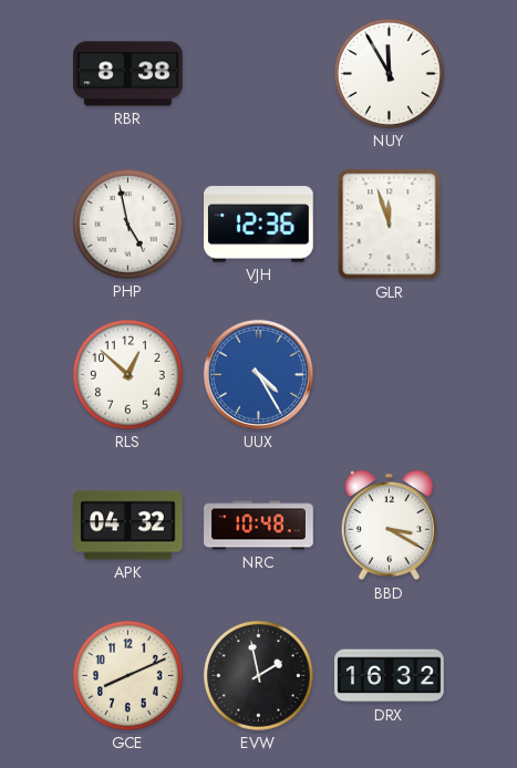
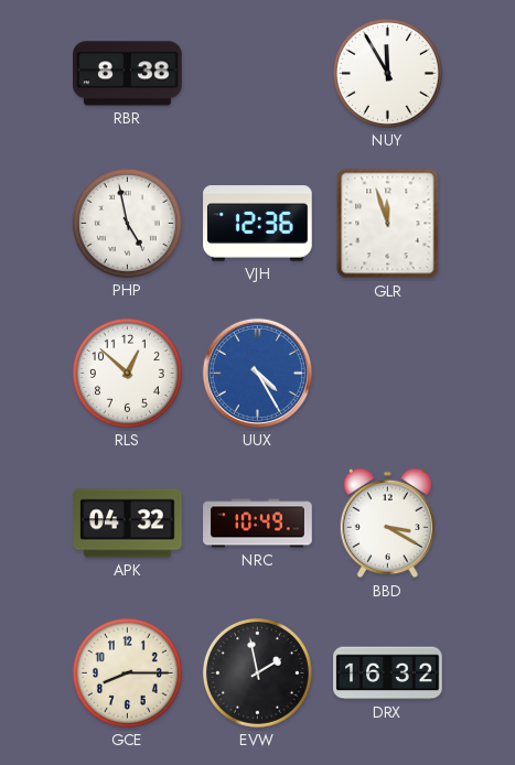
NRC: 10:48 -> 10:49 (258, 524)
GCE: 8:11 -> 8:15 (127, 672)
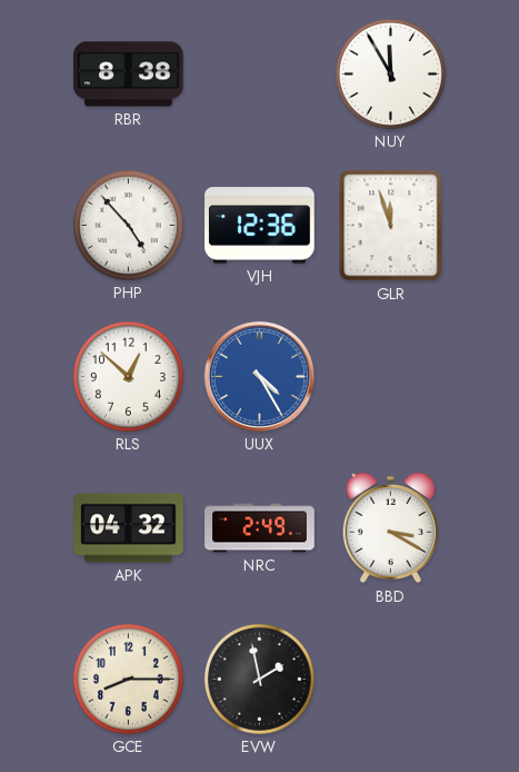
PHP: 4:58 -> 4:53 (128, 225)
NRC: 10:49 -> 2:49 (260, 528)
DRX: 16:32 -> none (388, 674)
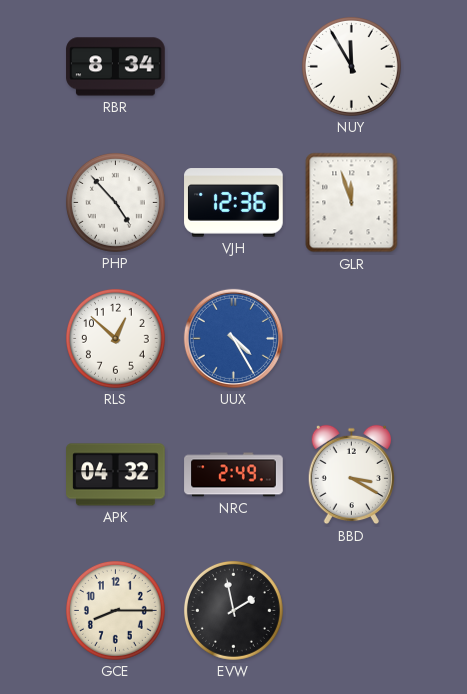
RBR: 8:38 -> 8:34 (116, 67)
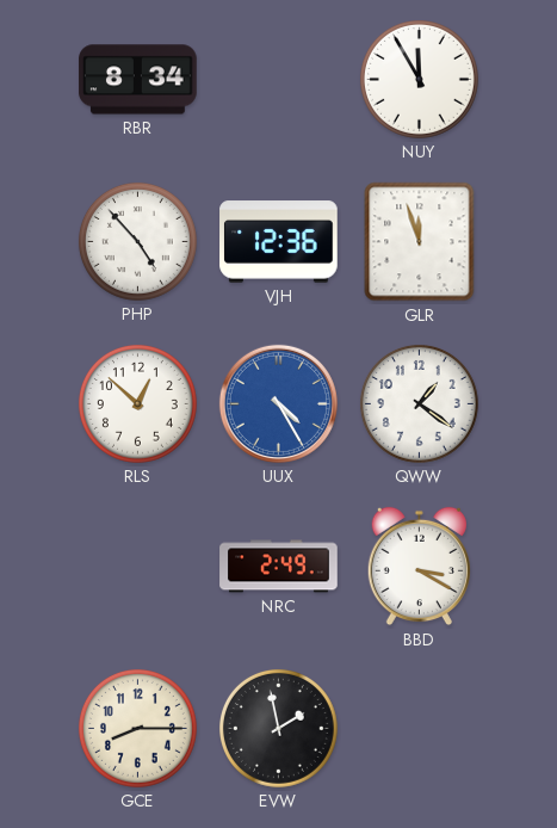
QWW: none -> 1:21 (419, 403)
APK: 04:32 -> none (116, 475)
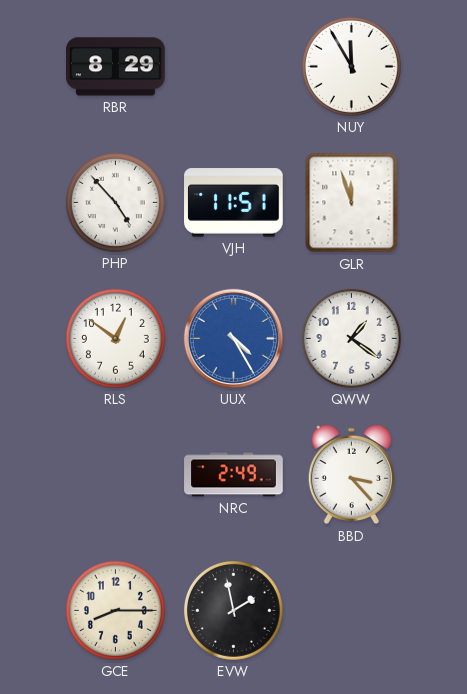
RBR: 8:34 -> 8:29 (116, 67)
VJH: 12:36 -> 11:51 (234, 203)
RLS: 12:52 -> 12:51 (115, 338)
BBD: 3:20 -> 3:23 (351, 475)
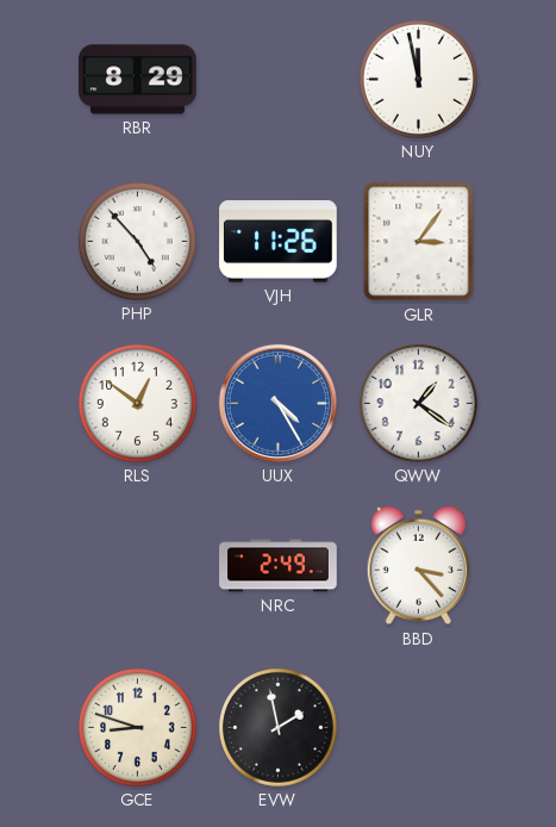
NUY: 11:55 -> 11:58 (418, 79)
VJH: 11:51 -> 11:26 (279, 242)
GLR: 11:57 -> 3:06 (419, 242)
GCE: 8:15 -> 8:48 (137, 727)
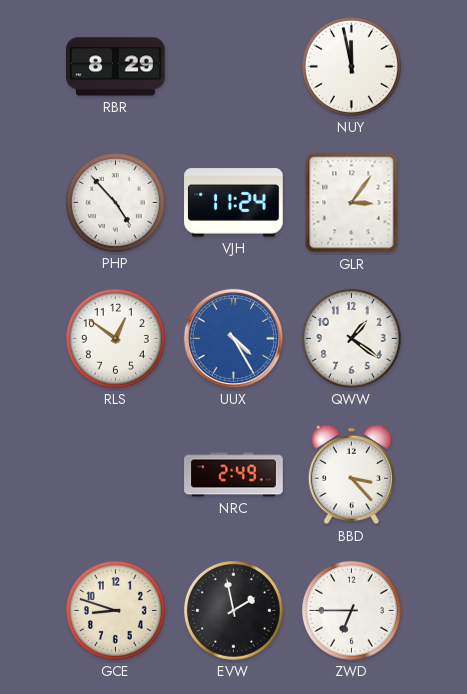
VJH: 11:26 -> 11:24 (234, 203)
ZWD: none -> 6:45 (351, 610)
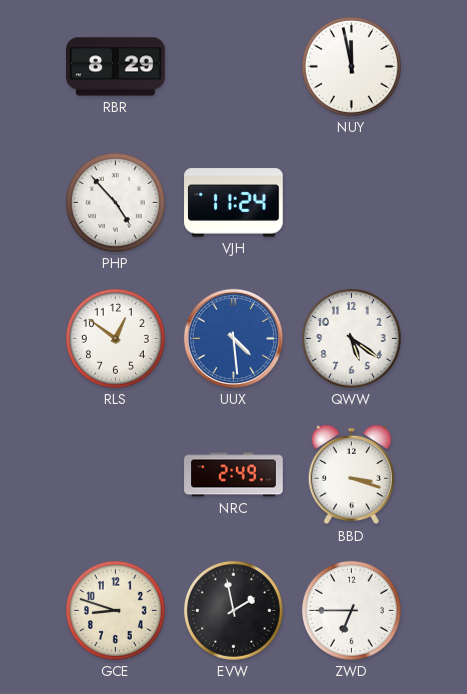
GLR: 3:06 -> none (352, 203)
UUX: 4:25 -> 4:29 (233, 338)
QWW: 1:21 -> 5:21 (351, 338)
BBD: 3:23 -> 3:18 (351, 475)
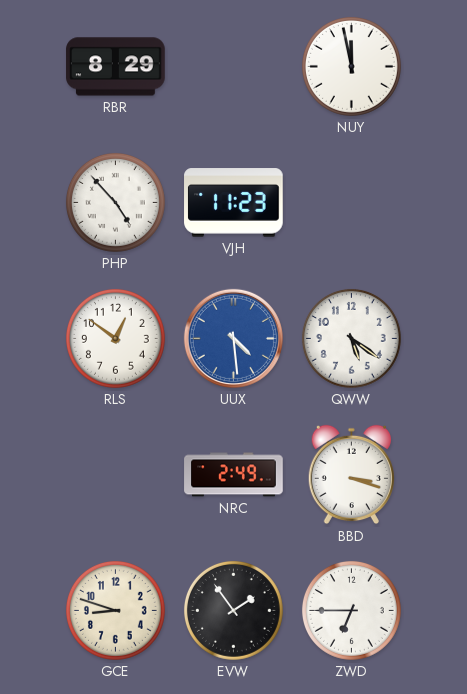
VJH: 11:24 -> 11:23 (234, 203)
EVW: 1:58 -> 1:54 (233, 610)
